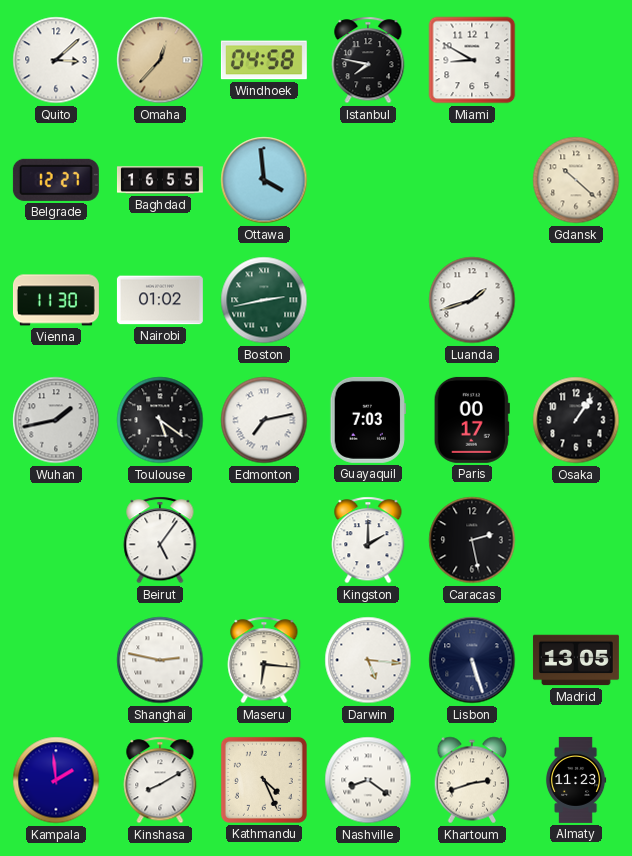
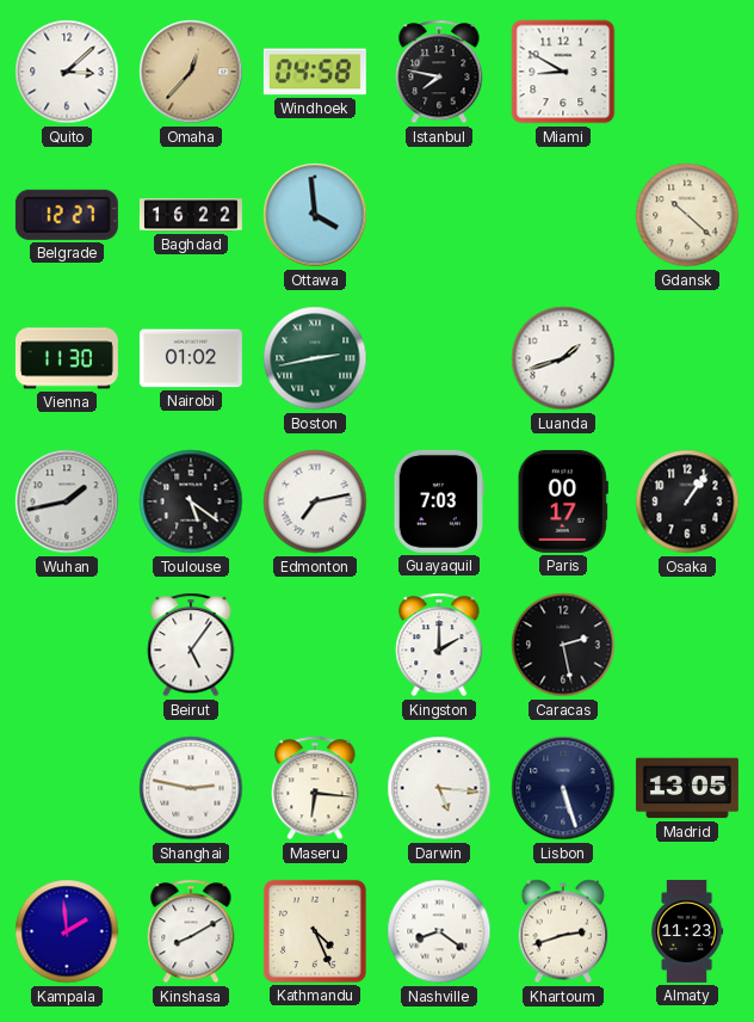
Baghdad: 16:55 -> 16:22 (191, 215)
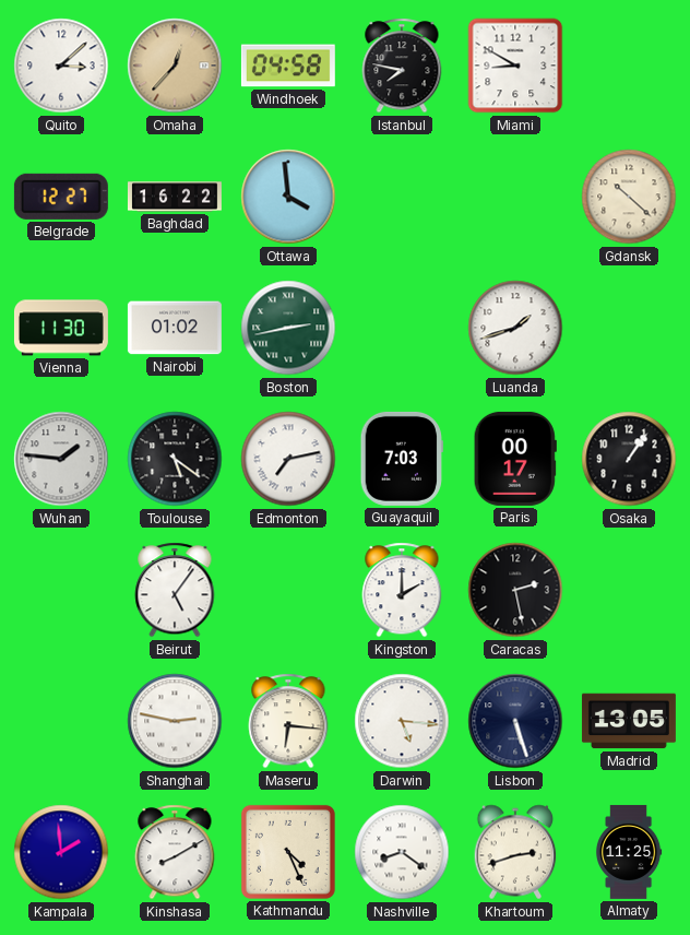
Wuhan: 1:43 -> 1:46 (61, 459)
Almaty: 11:23 -> 11:25 (629, 852)
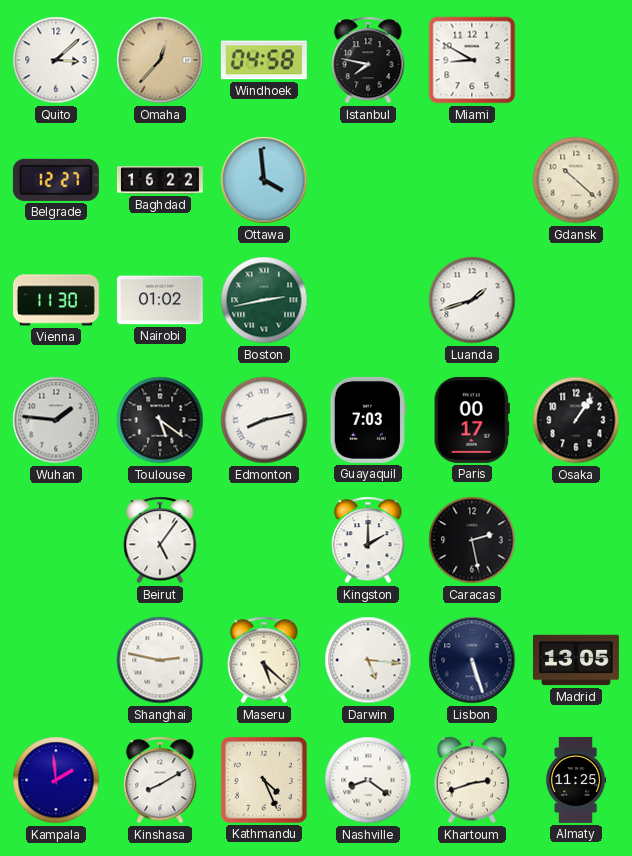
Edmonton: 7:13 -> 8:13 (264, 420)
Maseru: 6:16 -> 5:22 (264, 660)
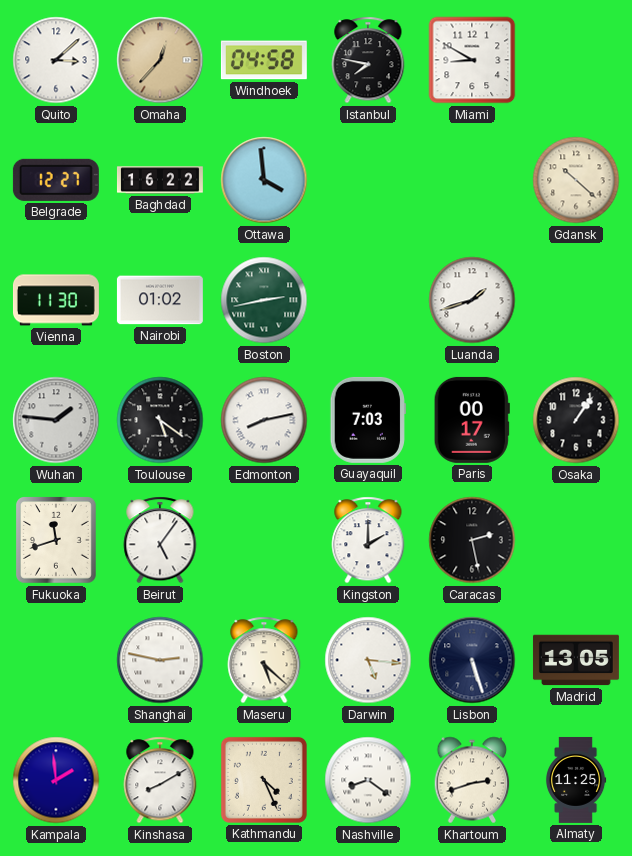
Fukuoka: none -> 11:42 (57, 541)
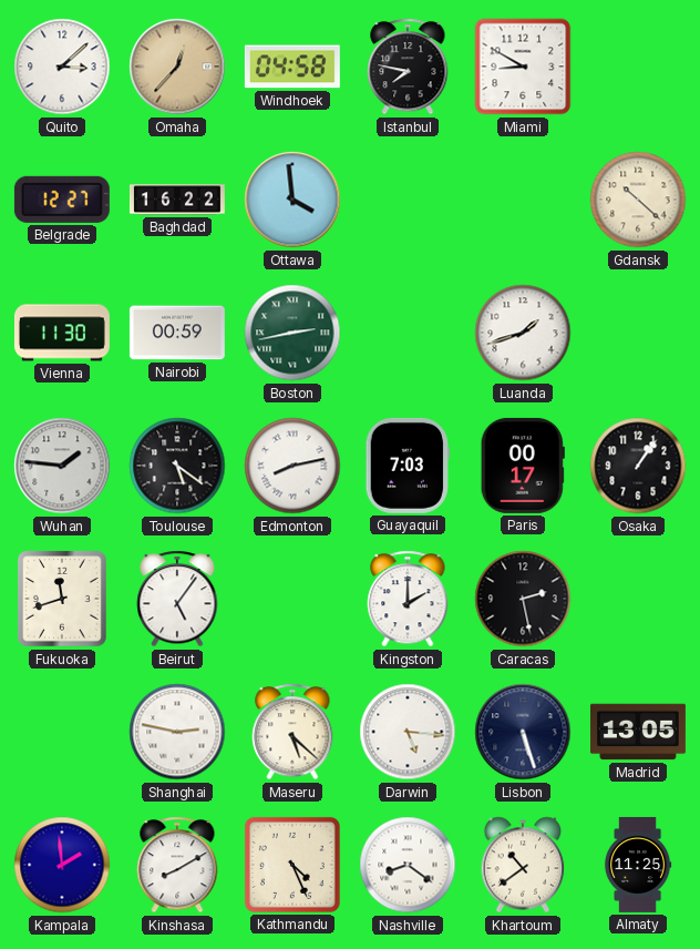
Nairobi: 01:02 -> 00:59 (177, 333)
Khartoum: 2:42 -> 10:39 (523, 865)
